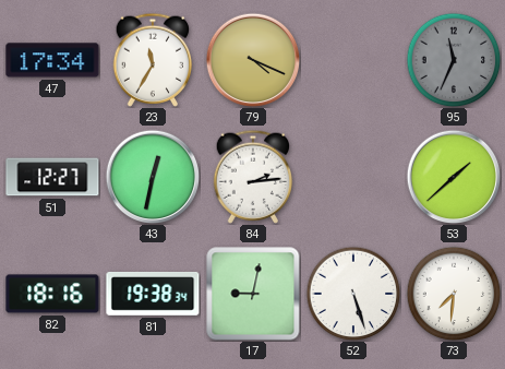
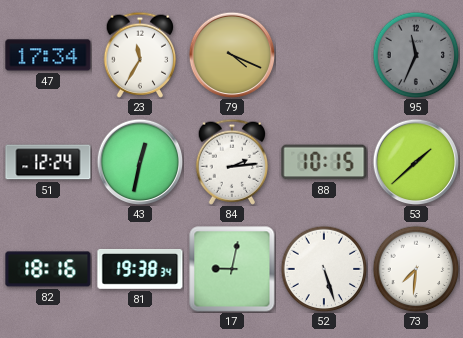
51: 12:27 -> 12:24 (48, 162)
88: none -> 10:15 (324, 162)
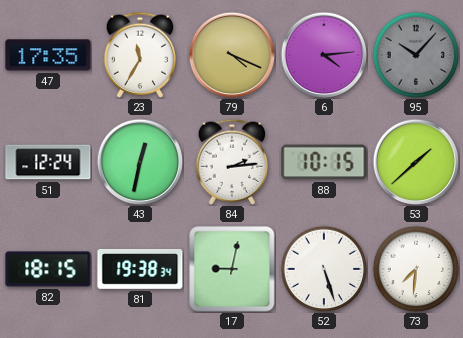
47: 17:34 -> 17:35 (48, 55)
6: none -> 4:14 (324, 55)
95: 11:34 -> 10:07 (416, 55)
82: 18:16 -> 18:15 (48, 269)
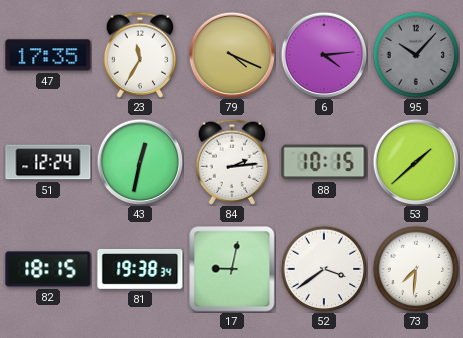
52: 5:27 -> 3:39 (324, 269)
